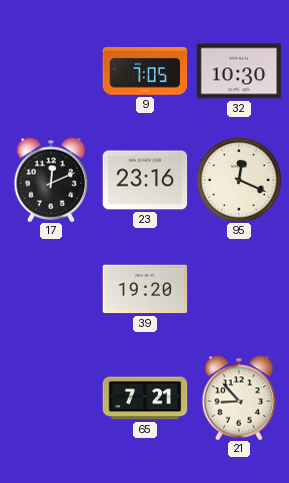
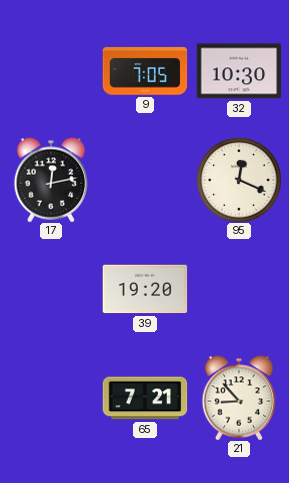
17: 12:11 -> 12:13 (51, 180)
23: 23:16 -> none (145, 180)
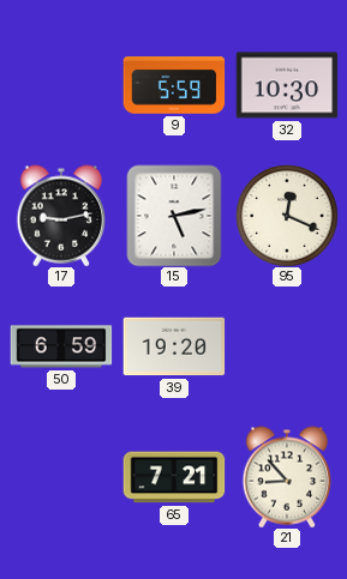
9: 7:05 -> 5:59 (174, 85)
17: 12:13 -> 9:13 (61, 216)
15: none -> 5:13 (174, 216)
50: none -> 6:59 (61, 346)
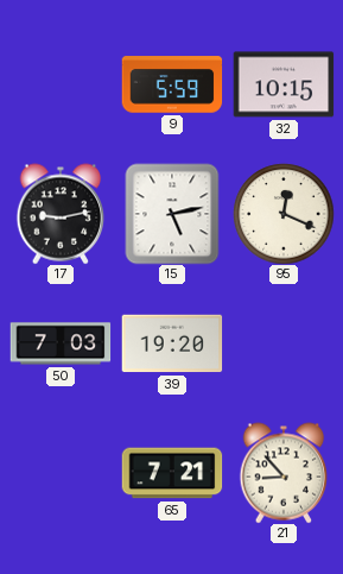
32: 10:30 -> 10:15 (284, 84)
50: 6:59 -> 7:03 (61, 343)
